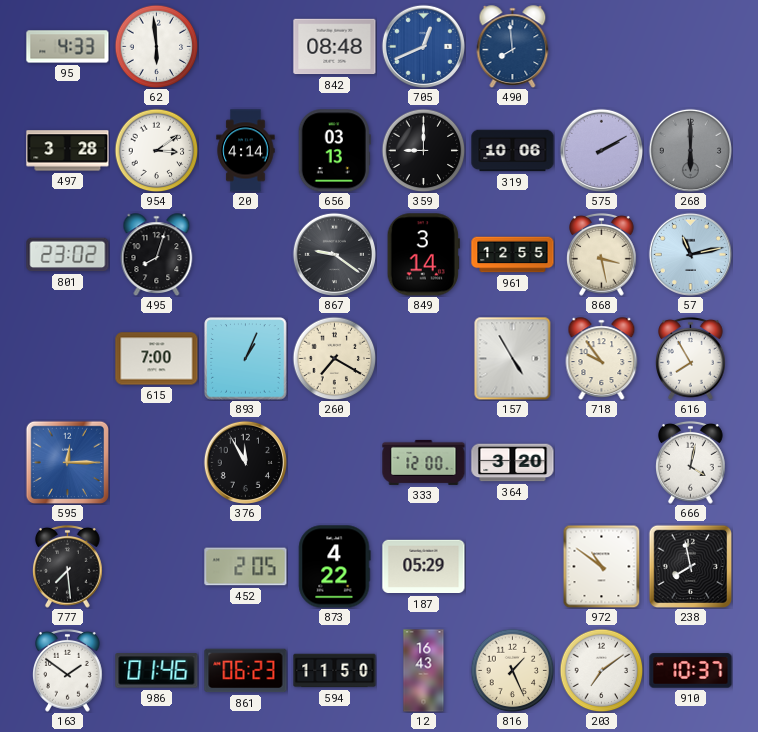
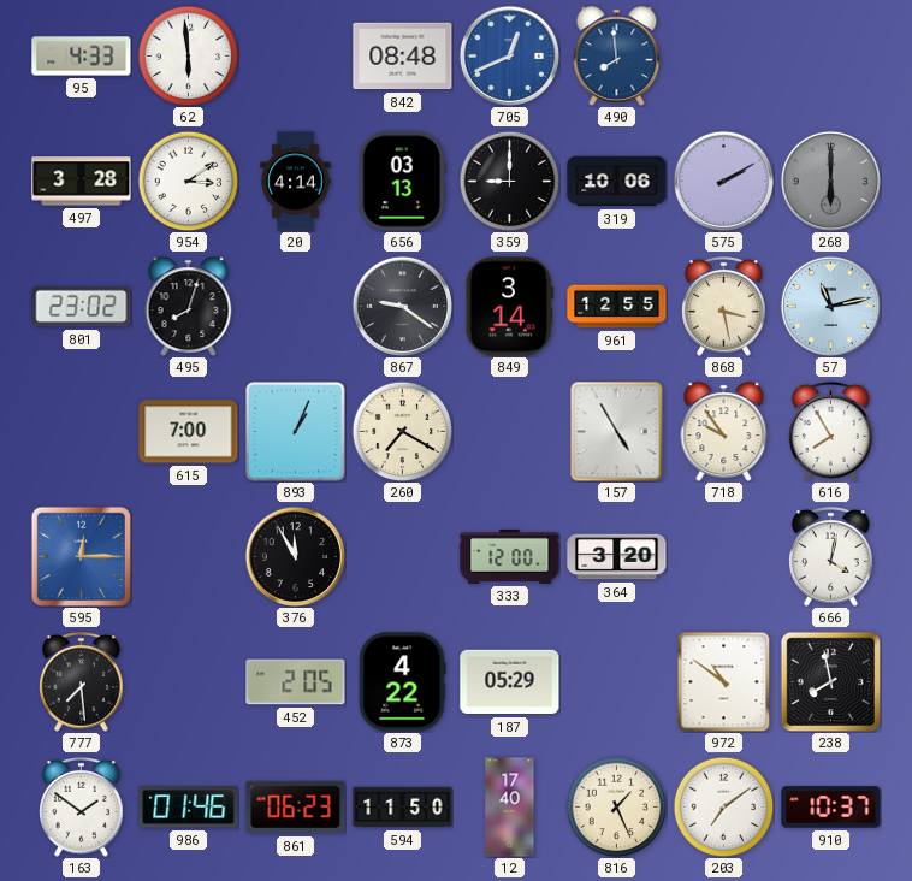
12: 16:43 -> 17:40 (510, 808)
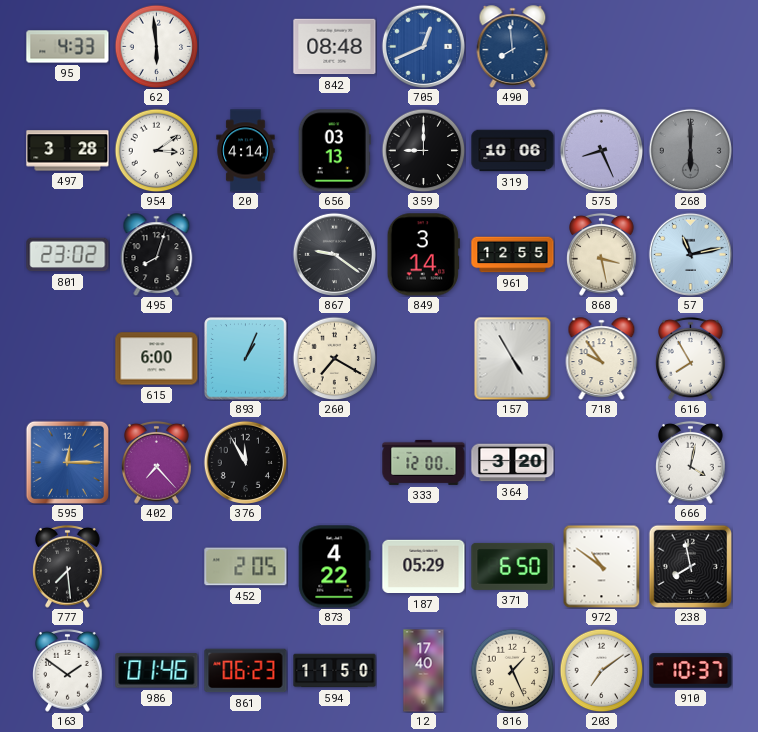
575: 2:10 -> 8:26 (601, 150)
615: 7:00 -> 6:00 (157, 359)
402: none -> 7:23 (157, 462)
371: none -> 6:50 (513, 566)
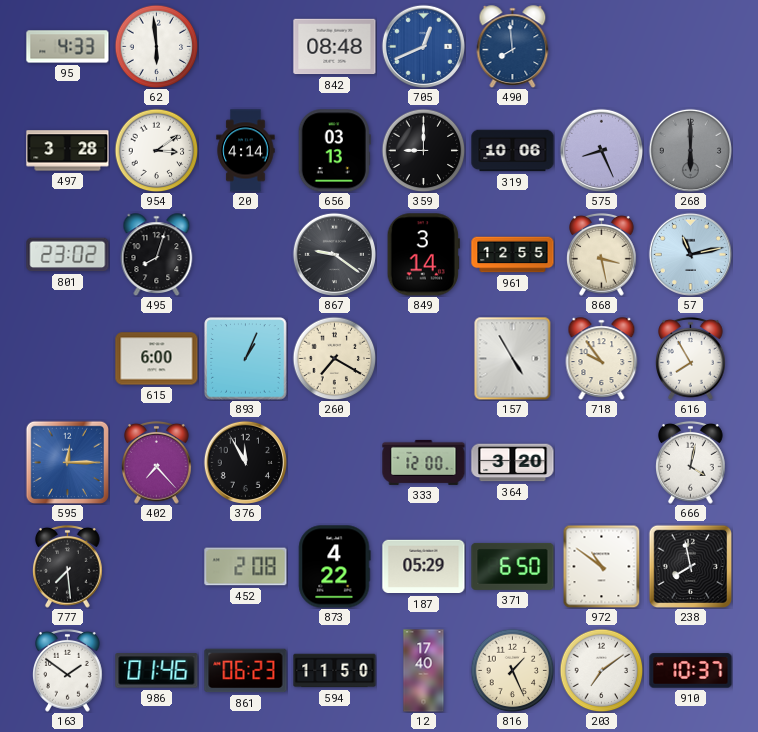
452: 2:05 -> 2:08 (246, 567)
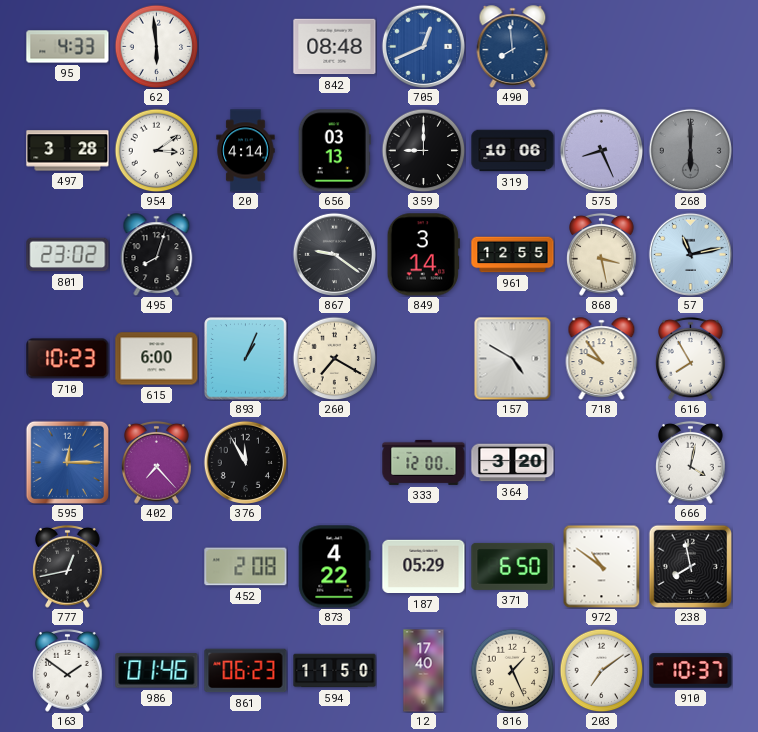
710: none -> 10:23 (68, 359)
157: 4:55 -> 4:50 (513, 358)
777: 7:29 -> 12:43 (68, 566)
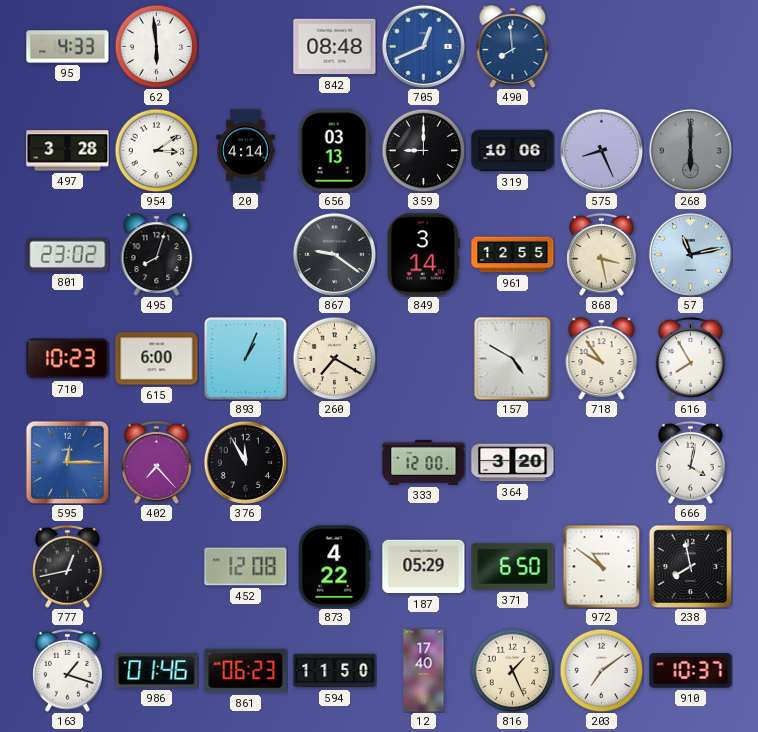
452: 2:08 -> 12:08 (246, 567)
163: 1:51 -> 1:18 (68, 670)
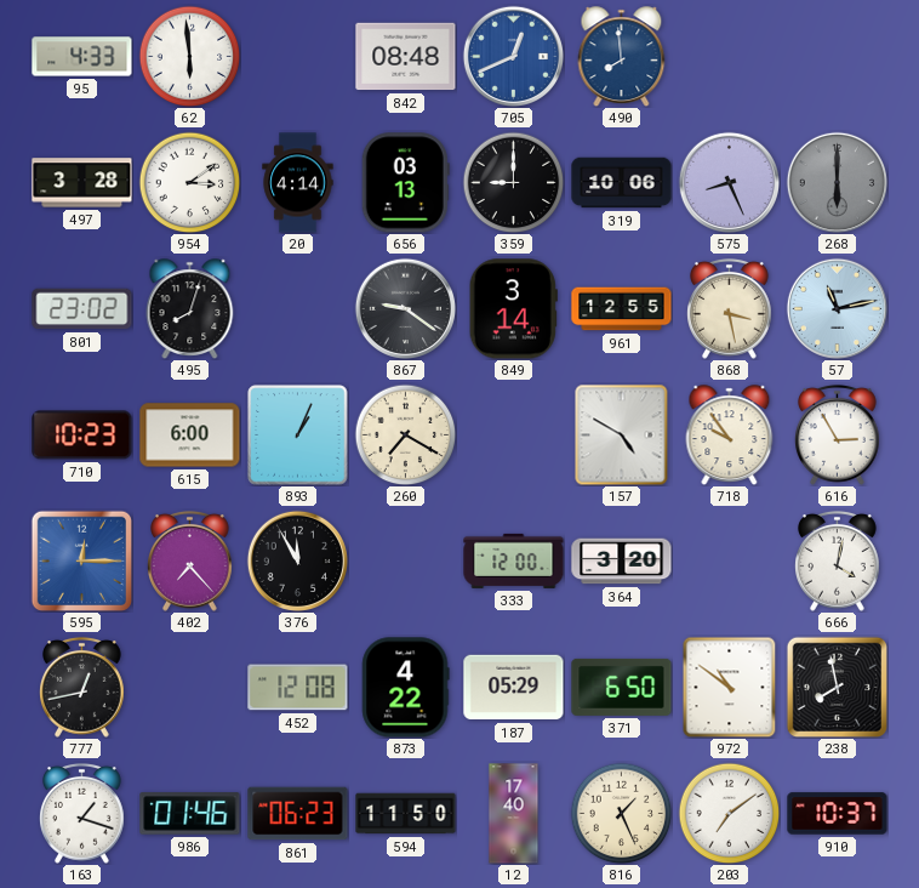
616: 7:55 -> 2:55 (838, 434)
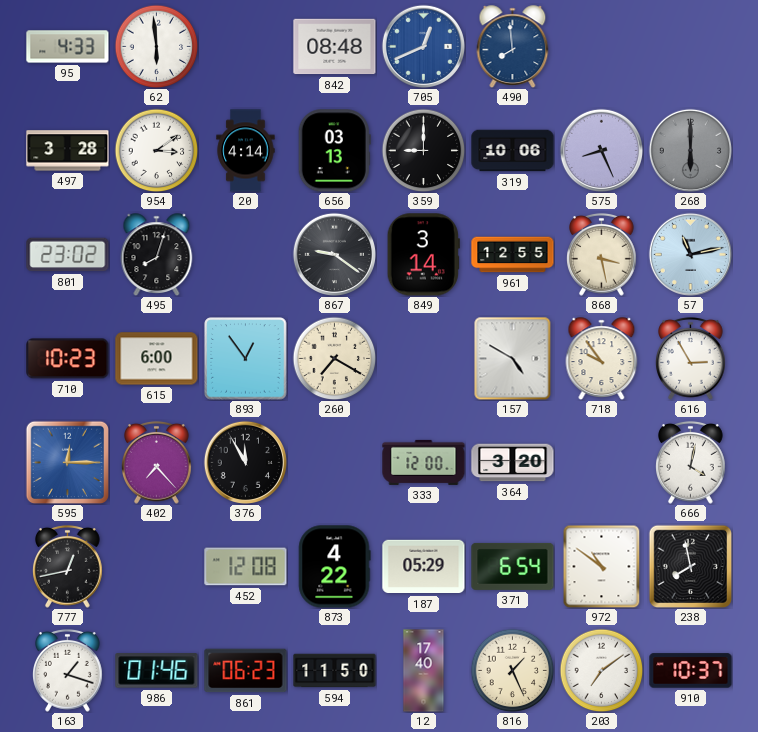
893: 1:04 -> 12:54 (246, 359)
371: 6:50 -> 6:54 (513, 566)
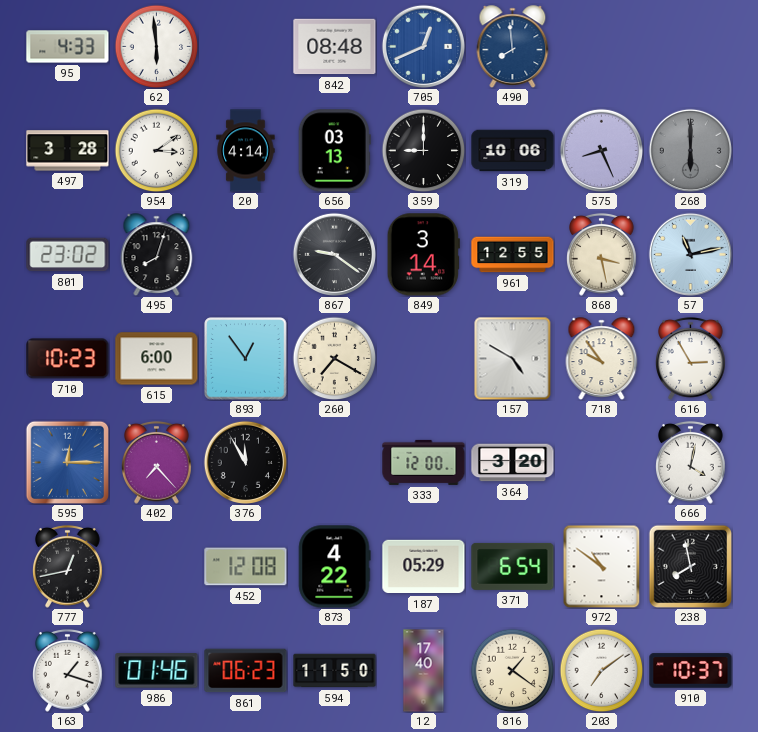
816: 1:26 -> 1:21 (512, 670)
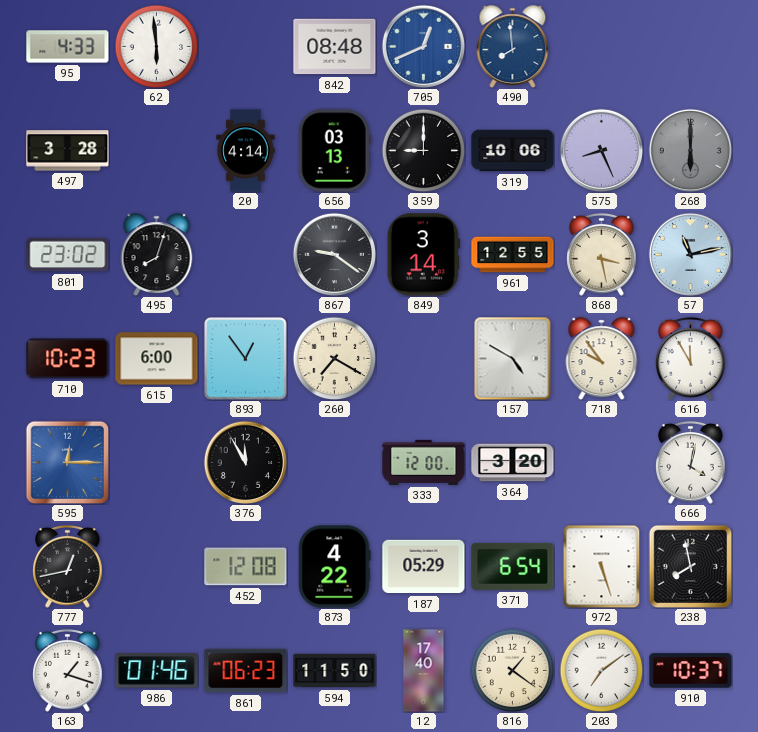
954: 3:09 -> none (156, 150)
616: 2:55 -> 11:55 (691, 358)
402: 7:23 -> none (157, 462)
972: 10:51 -> 5:27 (602, 566)
